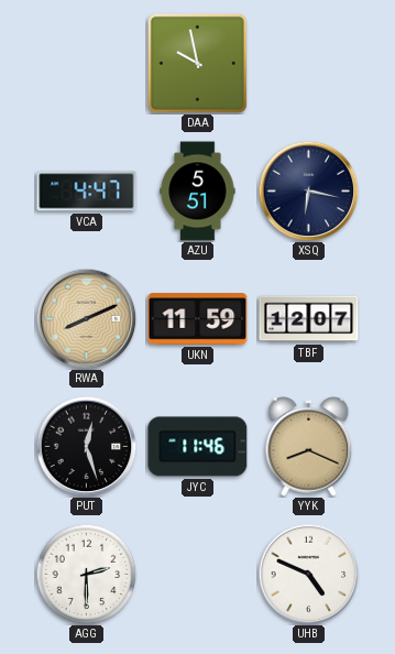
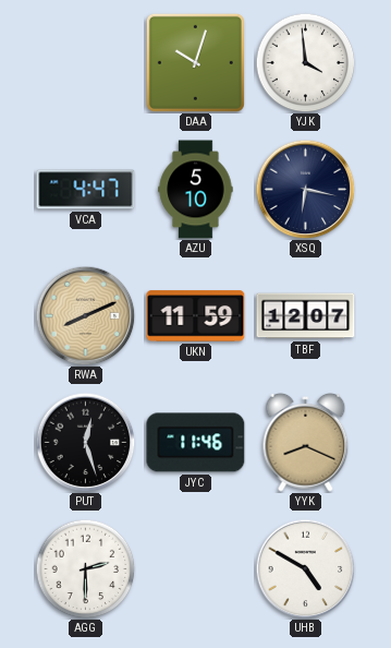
DAA: 9:58 -> 10:03 (195, 62)
YJK: none -> 3:59 (305, 62)
AZU: 5:51 -> 5:10 (196, 190)
UHB: 4:49 -> 4:50 (305, 568)
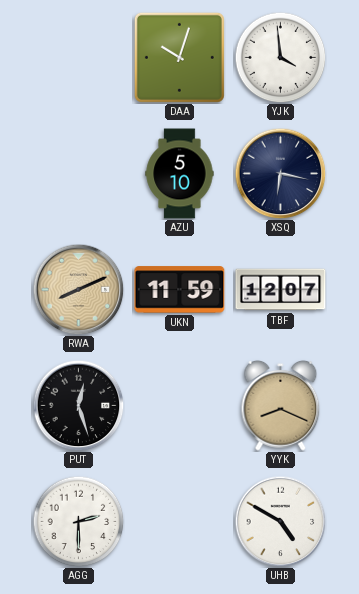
VCA: 4:47 -> none (86, 190)
JYC: 11:46 -> none (196, 443)
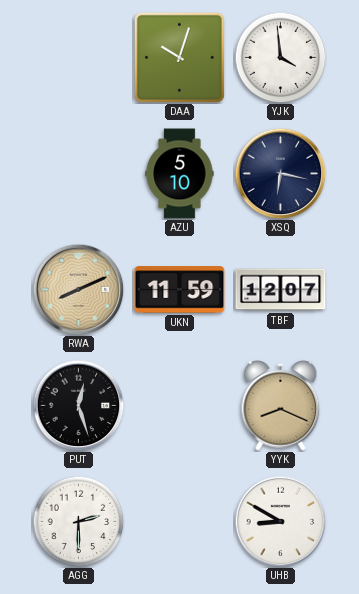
UHB: 4:50 -> 8:50 (280, 521)
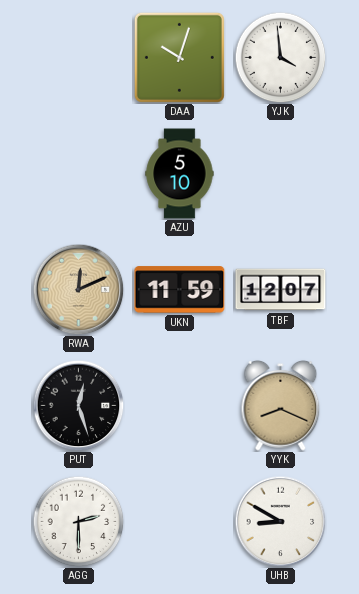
XSQ: 6:17 -> none (280, 173)
RWA: 8:11 -> 12:11 (78, 289)
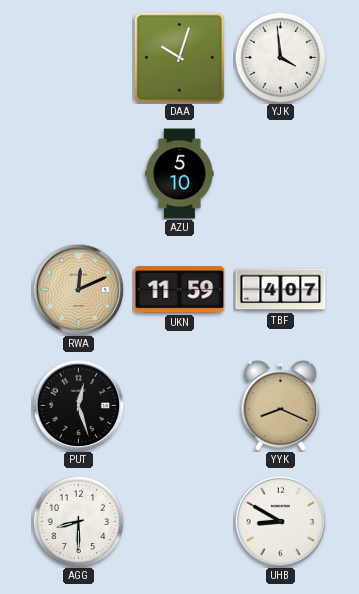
TBF: 12:07 -> 4:07 (281, 290)
AGG: 2:30 -> 8:30 (78, 521)
